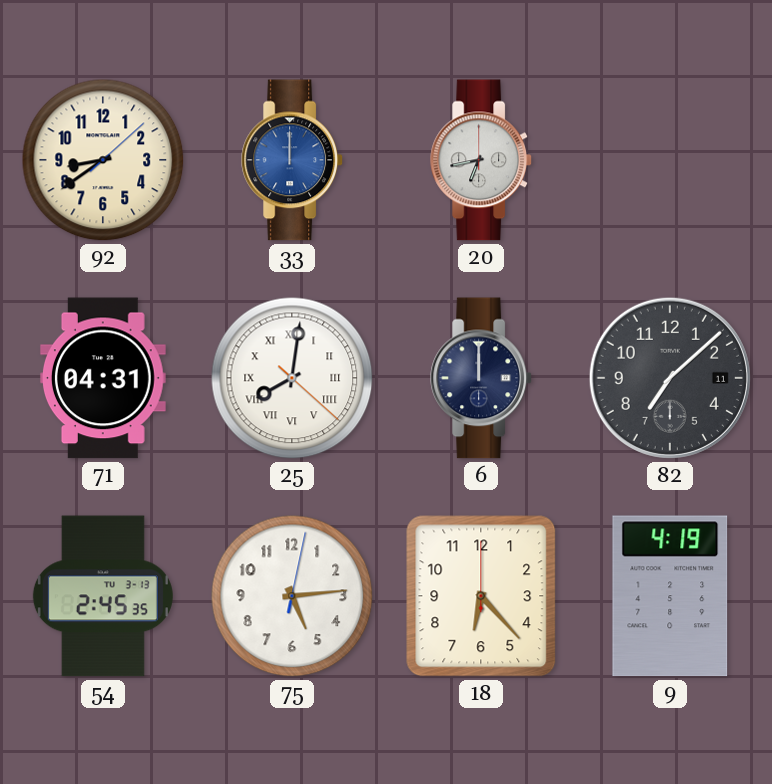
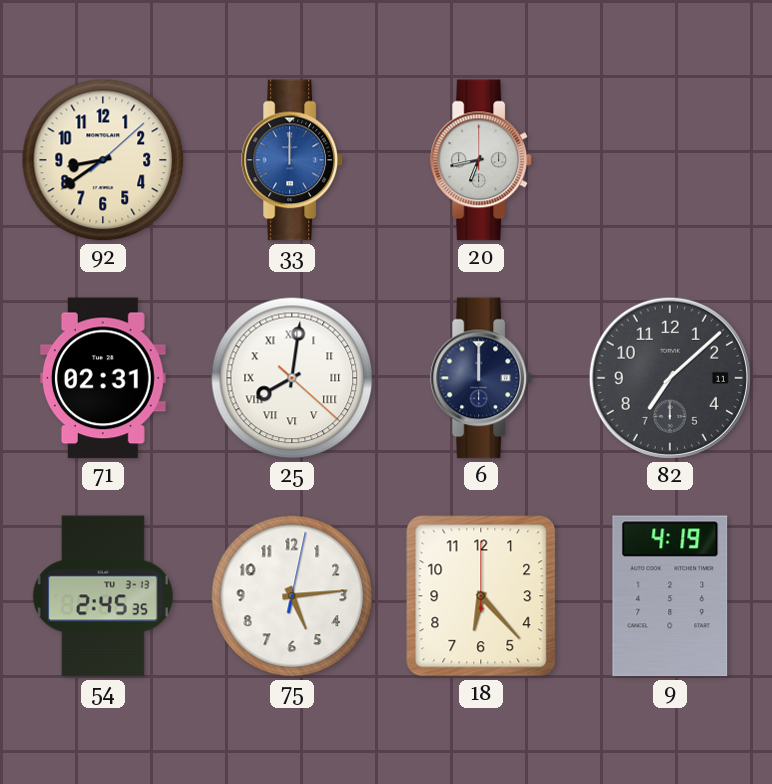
71: 04:31 -> 02:31 (103, 378)
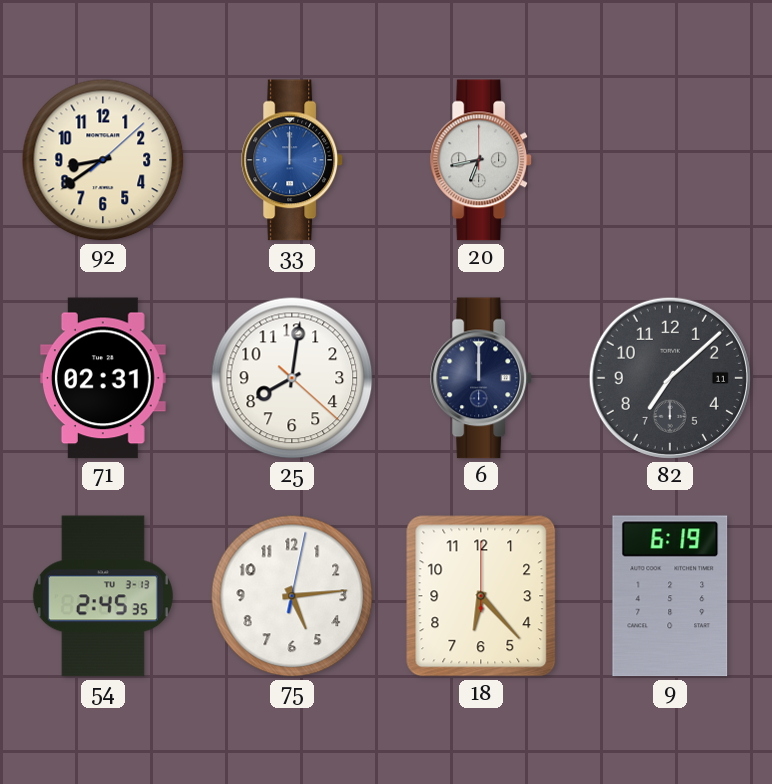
25 numerals: Roman -> Arabic (292, 378)
9: 4:19 -> 6:19 (670, 596)
